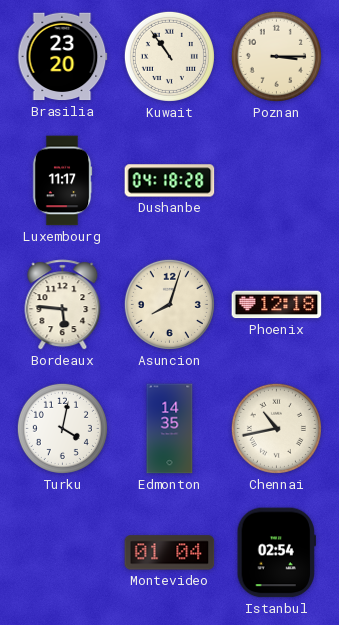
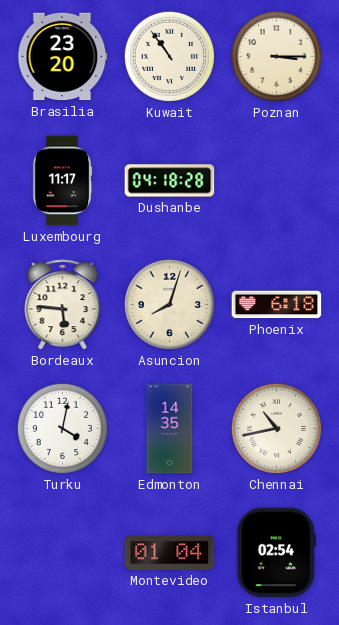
Phoenix: 12:18 -> 6:18 (277, 305)
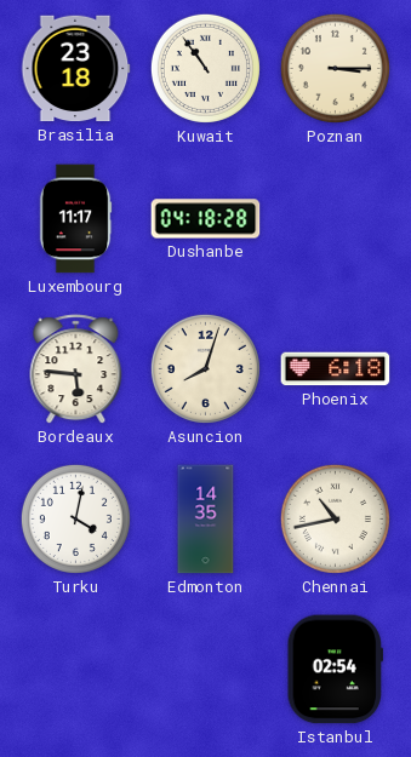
Brasilia: 23:20 -> 23:18 (76, 69)
Montevideo: 01:04 -> none (170, 553)
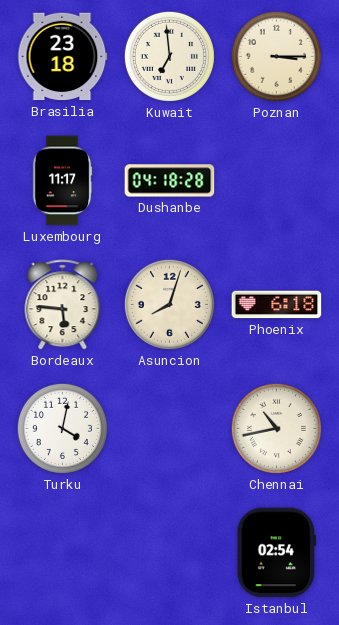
Kuwait: 10:54 -> 6:59 (169, 56)
Edmonton: 14:35 -> none (206, 520)
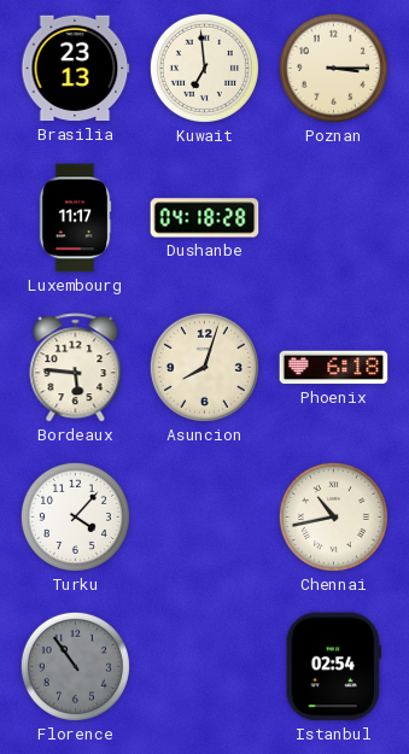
Brasilia: 23:18 -> 23:13 (76, 69)
Turku: 4:02 -> 4:07 (75, 516)
Florence: none -> 10:54 (75, 666)
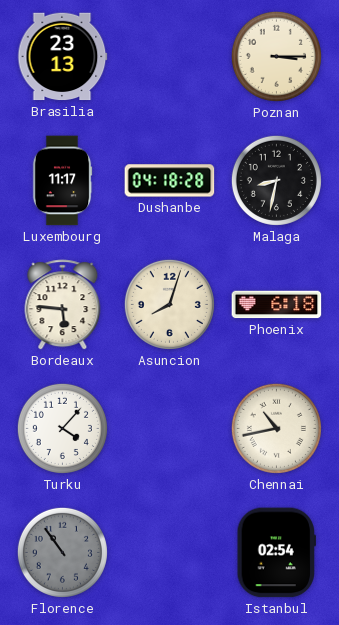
Kuwait: 6:59 -> none (204, 68)
Malaga: none -> 8:32 (276, 180)
